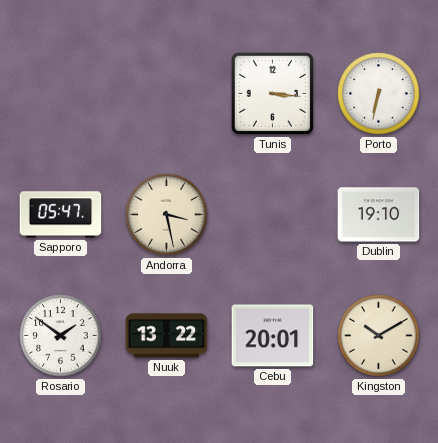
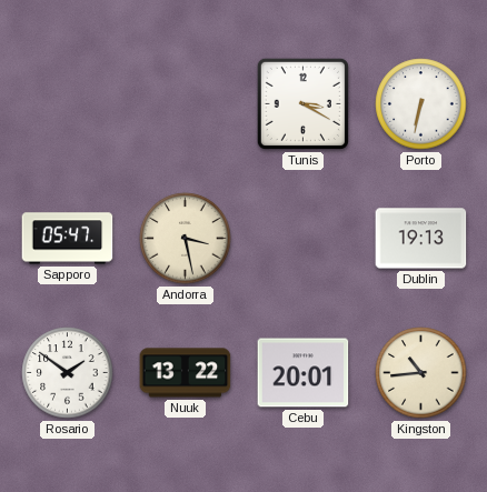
Tunis: 3:16 -> 3:20 (302, 103)
Dublin: 19:10 -> 19:13 (421, 239)
Kingston: 10:10 -> 10:44 (421, 373)
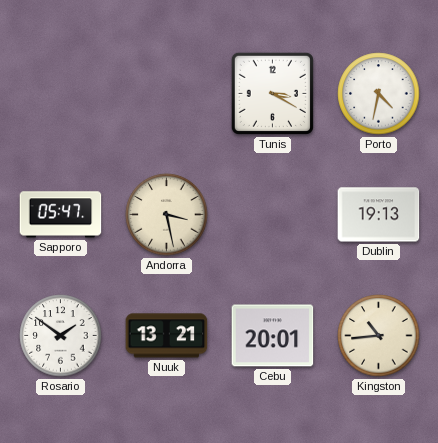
Porto: 6:32 -> 4:32 (379, 94)
Nuuk: 13:22 -> 13:21 (167, 336)
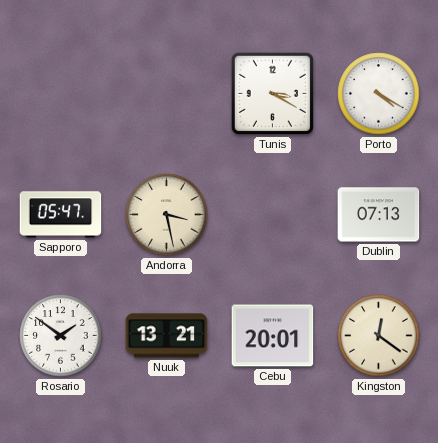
Porto: 4:32 -> 4:20 (379, 94)
Dublin: 19:13 -> 07:13 (379, 215)
Kingston: 10:44 -> 12:21 (379, 336)
